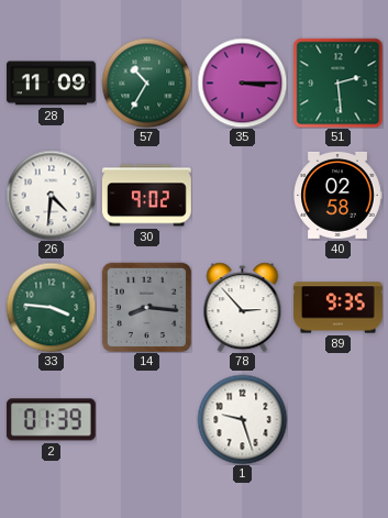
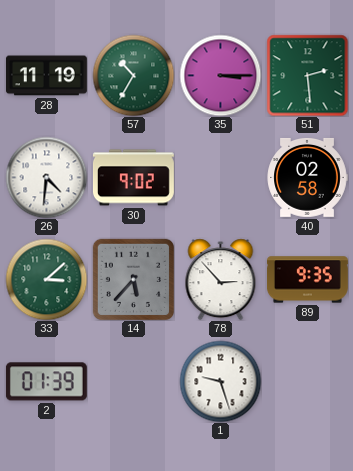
28: 11:09 -> 11:19 (46, 76)
33: 3:46 -> 3:08 (46, 279)
14: 8:16 -> 5:37 (133, 279)
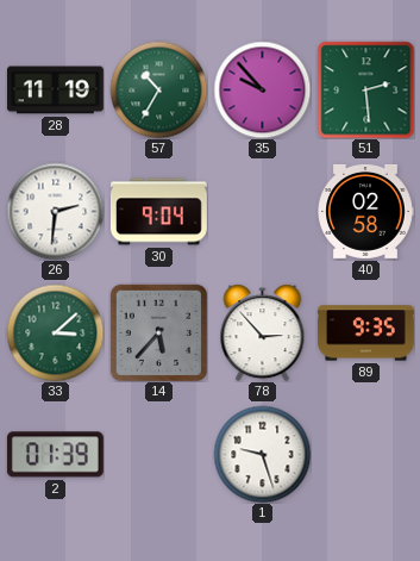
35: 3:15 -> 9:53 (262, 89)
26: 4:31 -> 2:31 (55, 211)
30: 9:02 -> 9:04 (158, 212)
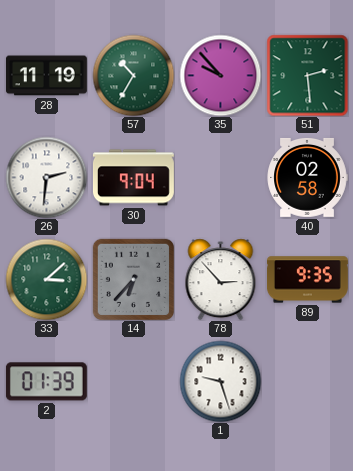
14: 5:37 -> 6:37 (133, 279)
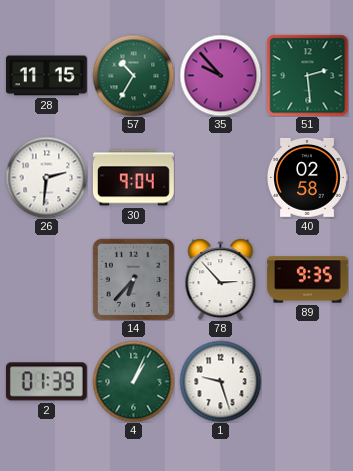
28: 11:19 -> 11:15 (46, 76)
33: 3:08 -> none (46, 279)
4: none -> 1:04 (133, 381)
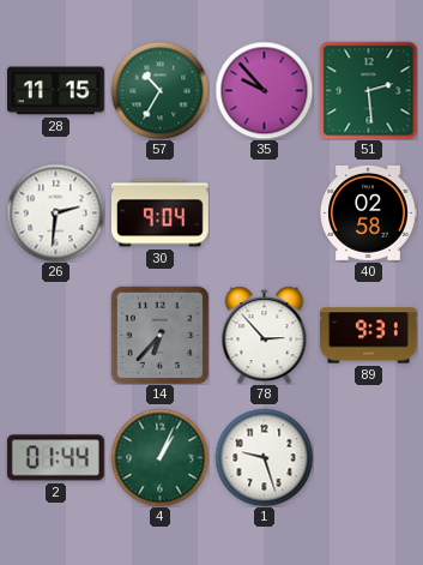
89: 9:35 -> 9:31 (368, 336)
2: 01:39 -> 01:44 (55, 458)
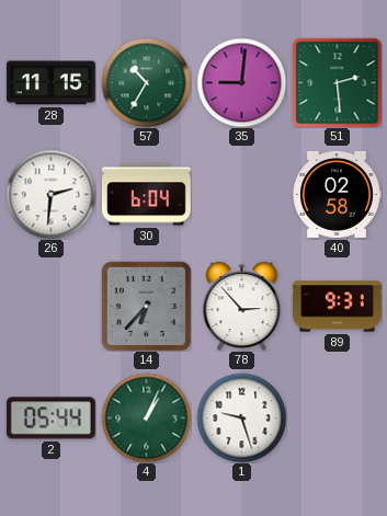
35: 9:53 -> 9:01 (241, 82)
30: 9:04 -> 6:04 (146, 195)
2: 01:44 -> 05:44 (50, 418)
